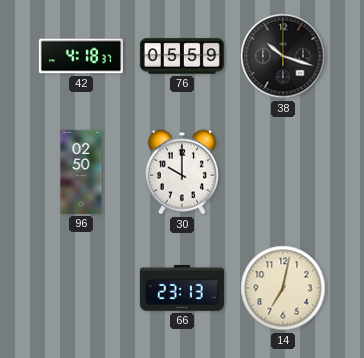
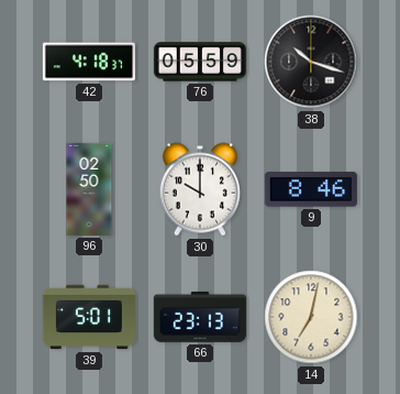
9: none -> 8:46 (311, 189)
39: none -> 5:01 (89, 317)
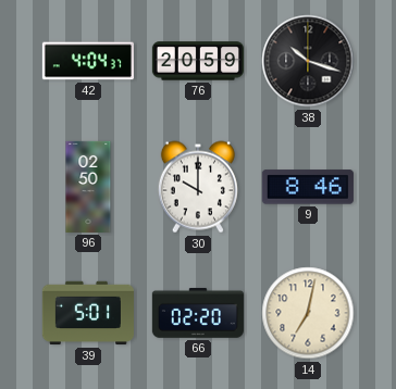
42: 4:18 -> 4:04 (88, 61)
76: 05:59 -> 20:59 (198, 61)
66: 23:13 -> 02:20 (198, 313)
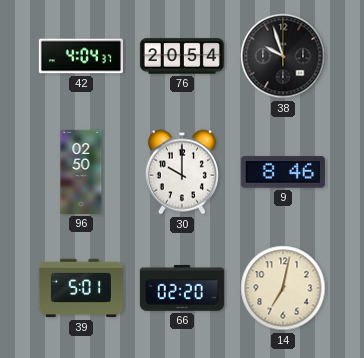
76: 20:59 -> 20:54 (182, 56)
38: 10:18 -> 9:57 (283, 56)
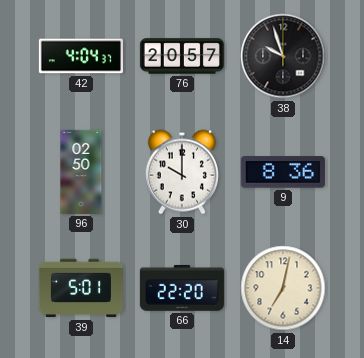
76: 20:54 -> 20:57 (182, 56)
9: 8:46 -> 8:36 (283, 172)
66: 02:20 -> 22:20 (182, 288)
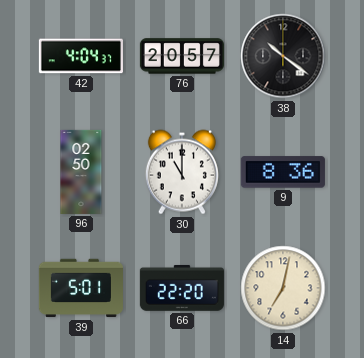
38: 9:57 -> 10:21 (283, 56)
30: 10:00 -> 11:00 (182, 172)
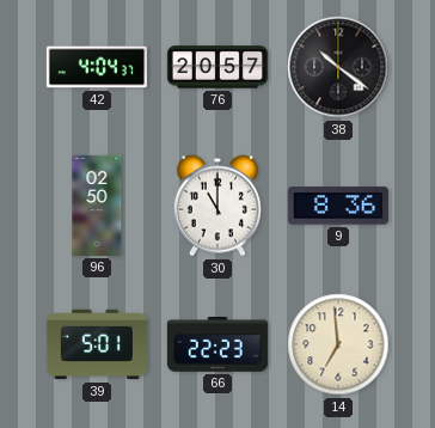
66: 22:20 -> 22:23 (217, 344)
14: 7:02 -> 6:59 (338, 344)
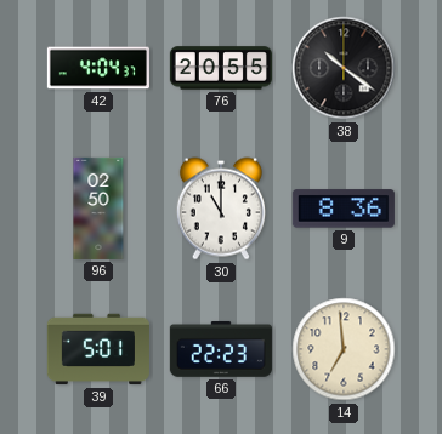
76: 20:57 -> 20:55 (221, 68)
